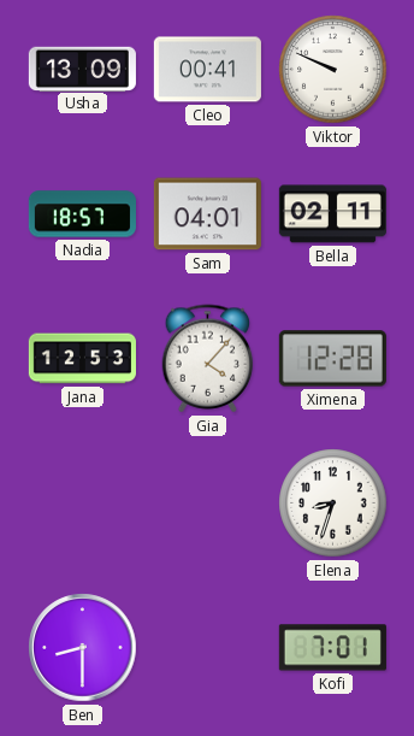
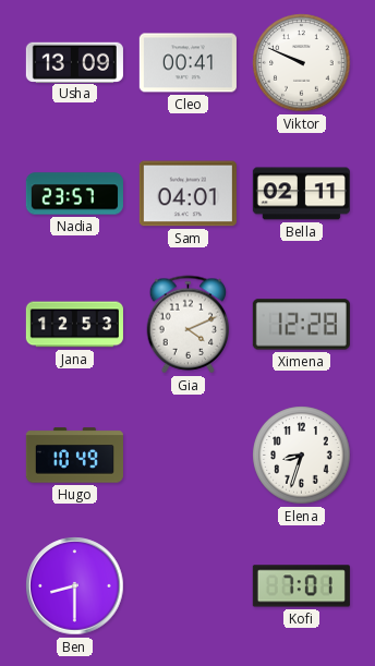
Nadia: 18:57 -> 23:57 (74, 194)
Gia: 4:07 -> 4:11 (189, 325)
Hugo: none -> 10:49 (74, 456)
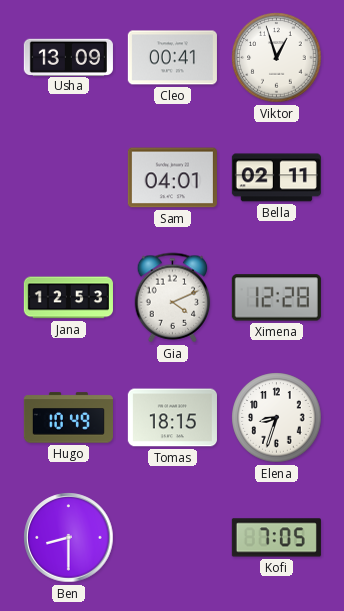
Viktor: 9:49 -> 12:57 (277, 58)
Nadia: 23:57 -> none (74, 194)
Tomas: none -> 18:15 (172, 418)
Kofi: 7:01 -> 7:05 (276, 538)
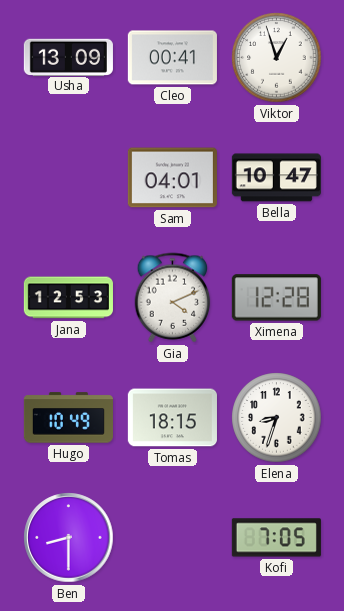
Bella: 02:11 -> 10:47 (276, 178)
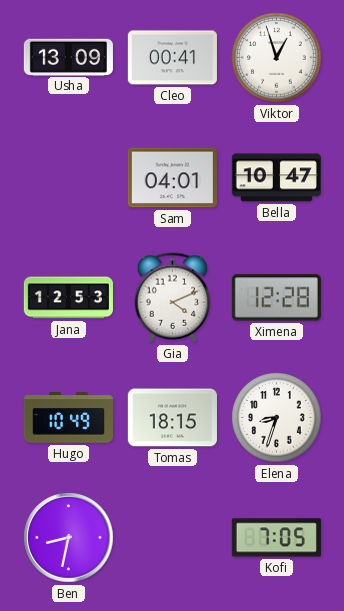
Ben: 8:30 -> 8:32 (69, 538)
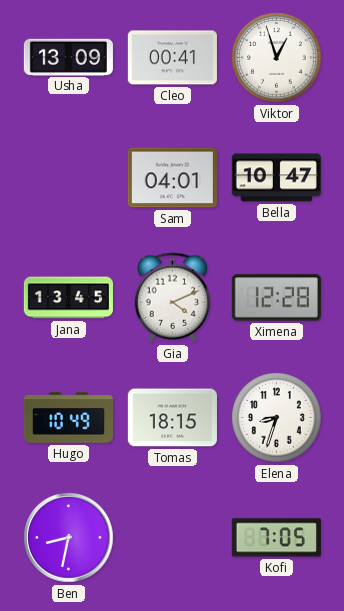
Jana: 12:53 -> 13:45 (68, 298)
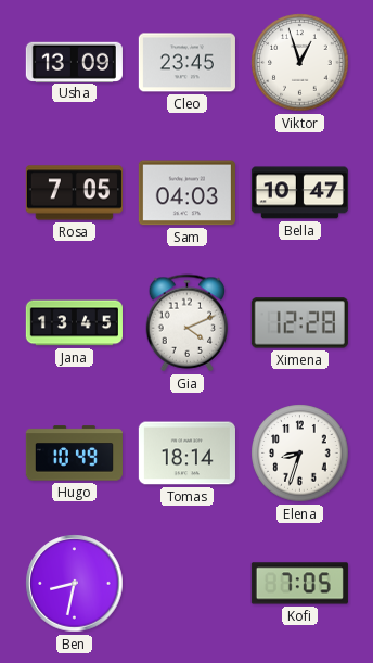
Cleo: 00:41 -> 23:45 (186, 63)
Rosa: none -> 7:05 (74, 193)
Sam: 04:01 -> 04:03 (186, 193)
Tomas: 18:15 -> 18:14 (186, 454)
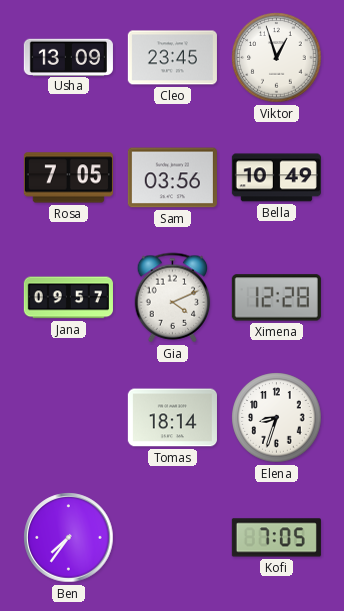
Sam: 04:03 -> 03:56 (172, 178)
Bella: 10:47 -> 10:49 (276, 178)
Jana: 13:45 -> 09:57 (68, 298)
Hugo: 10:49 -> none (74, 454)
Ben: 8:32 -> 7:36 (69, 538)
